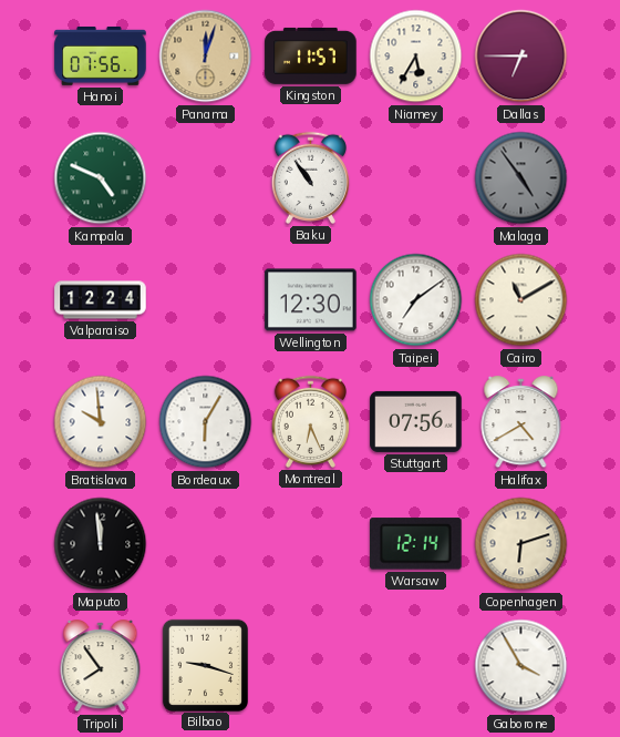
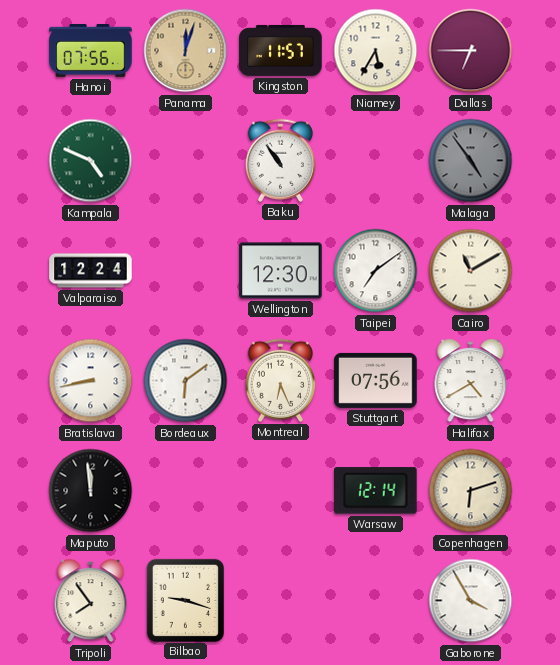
Bratislava: 9:59 -> 8:43 (91, 381)
Bordeaux: 6:05 -> 6:09 (186, 381)
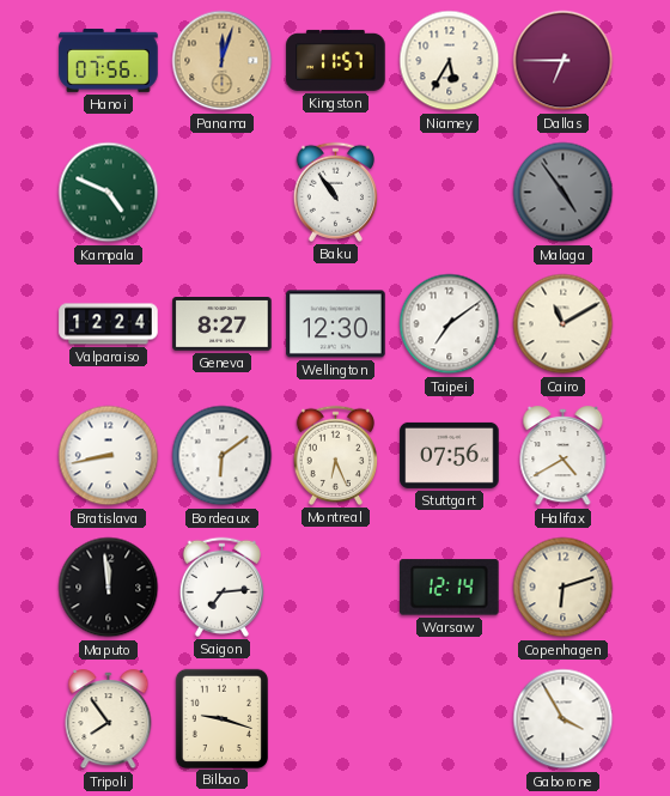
Geneva: none -> 8:27 (223, 324)
Saigon: none -> 7:14 (221, 587)
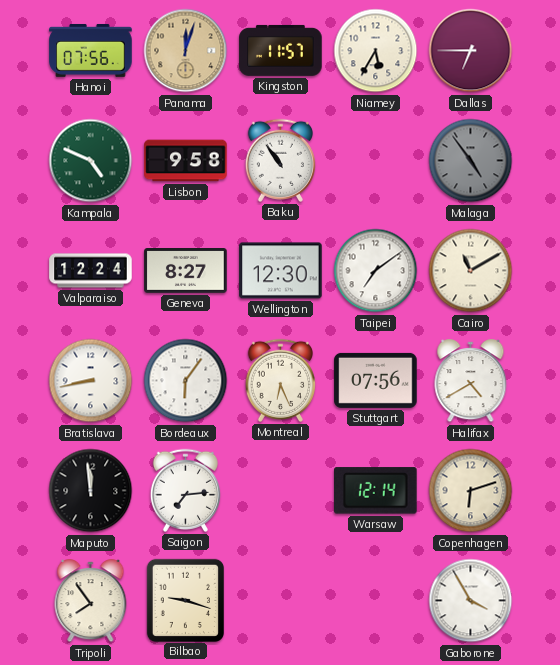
Lisbon: none -> 9:58 (186, 161)
Bordeaux: 6:09 -> 6:06 (186, 381)
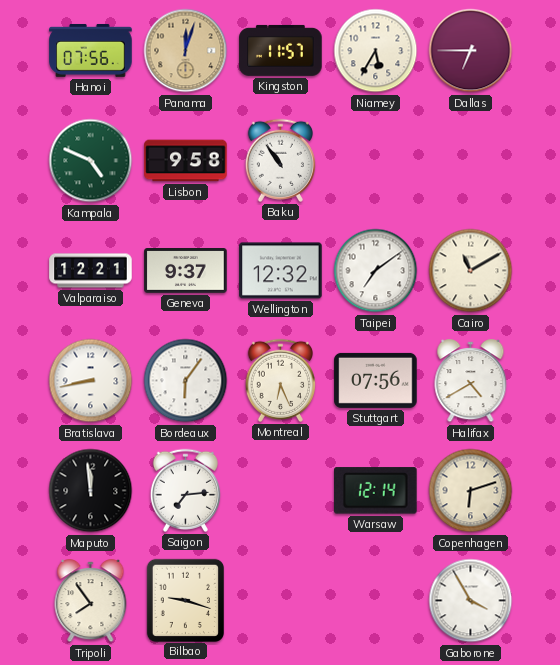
Malaga: 4:54 -> none (471, 161)
Valparaiso: 12:24 -> 12:21 (91, 271)
Geneva: 8:27 -> 9:37 (186, 271)
Wellington: 12:30 -> 12:32 (281, 271)
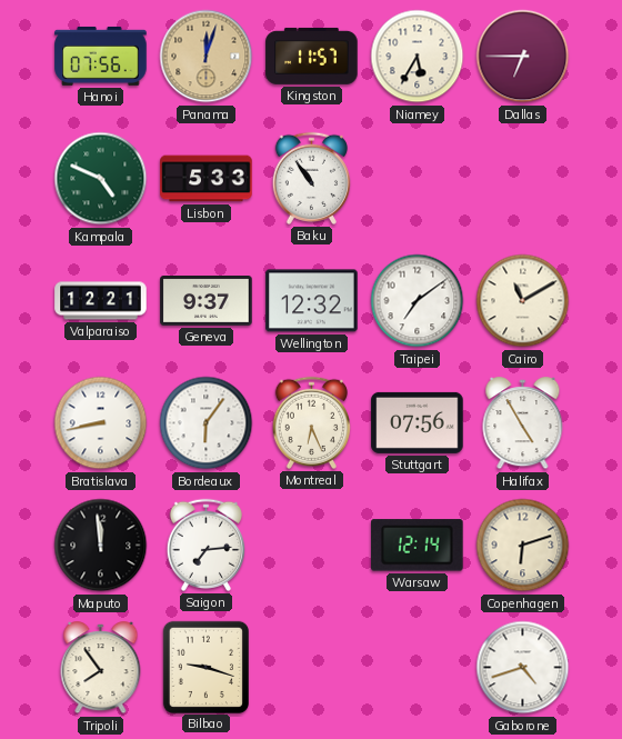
Lisbon: 9:58 -> 5:33 (207, 179)
Halifax: 4:40 -> 4:55 (523, 423)
Gaborone: 3:55 -> 4:42 (523, 668)
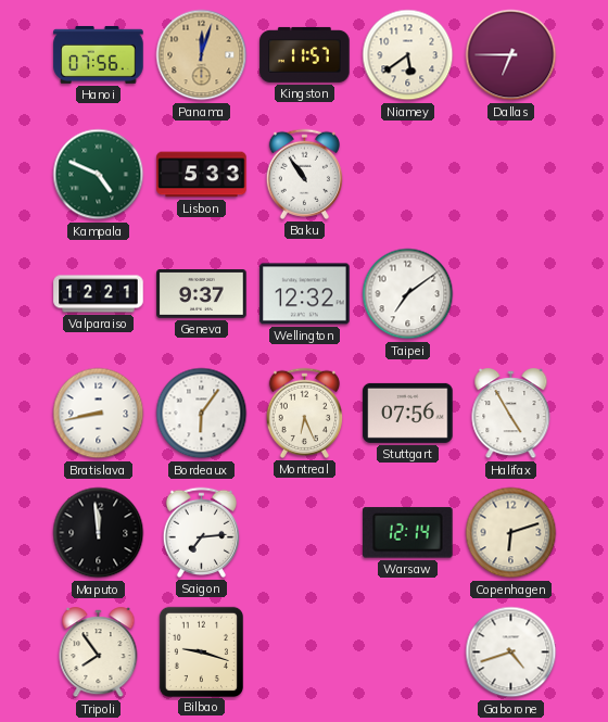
Niamey: 5:35 -> 5:39 (408, 55)
Cairo: 11:10 -> none (523, 301)
